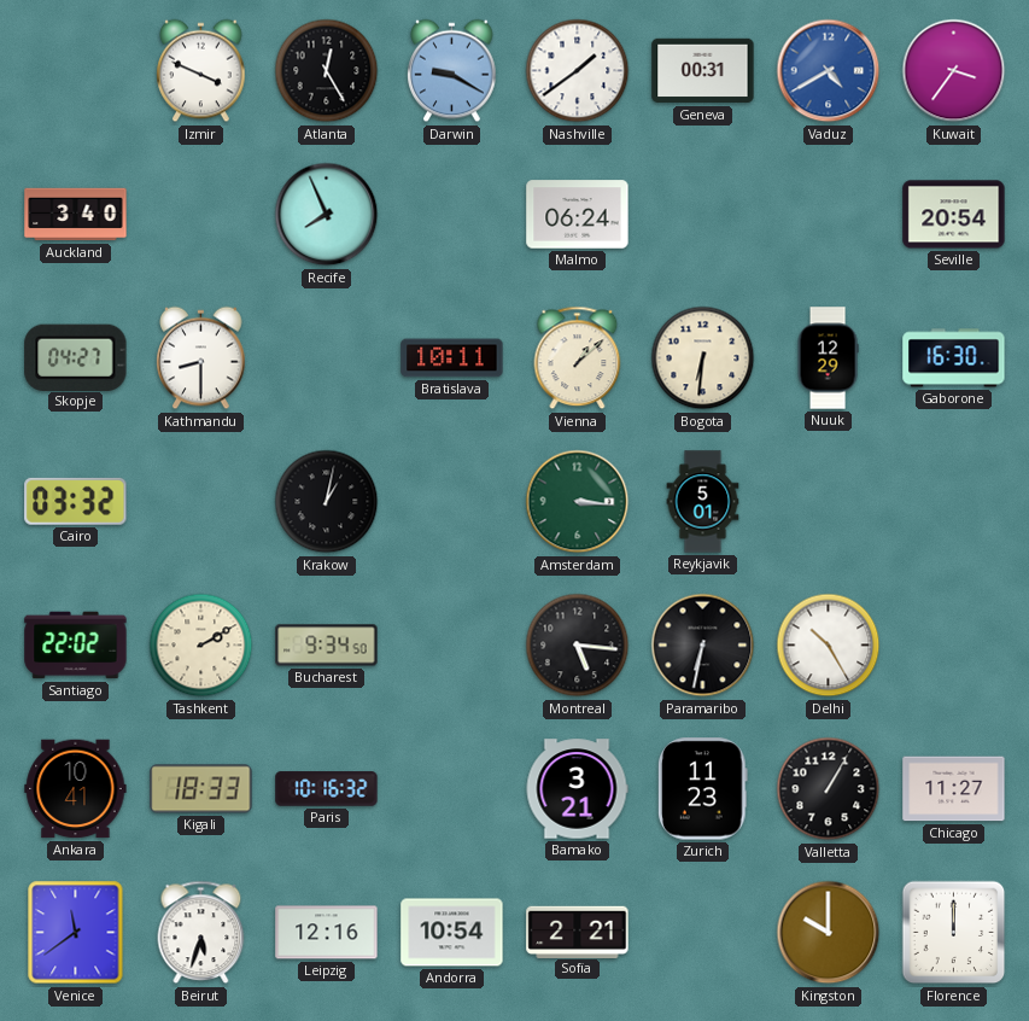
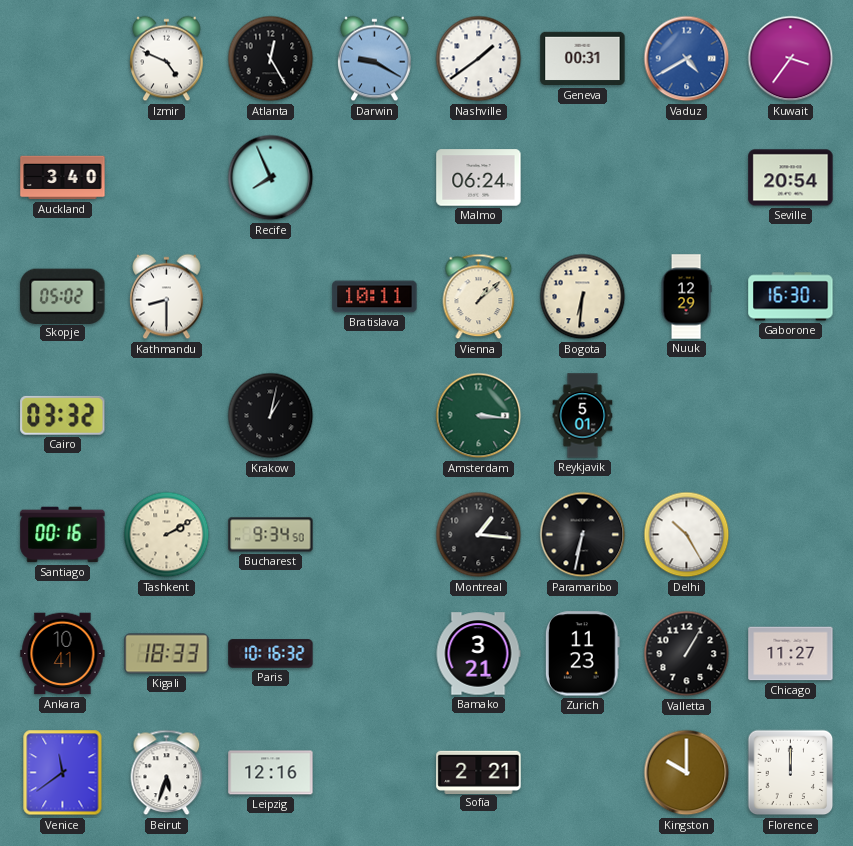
Izmir: 3:49 -> 4:49 (167, 59)
Skopje: 04:27 -> 05:02 (63, 296)
Santiago: 22:02 -> 00:16 (63, 535)
Montreal: 5:16 -> 1:16 (479, 535)
Andorra: 10:54 -> none (452, 933)
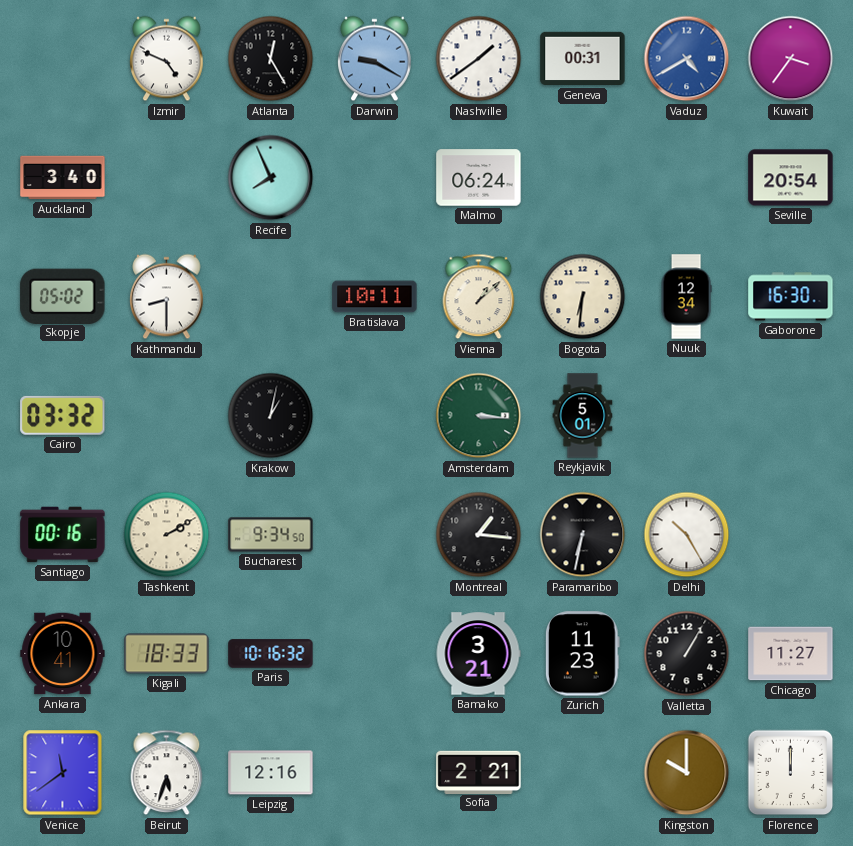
Nuuk: 12:29 -> 12:34 (686, 297)
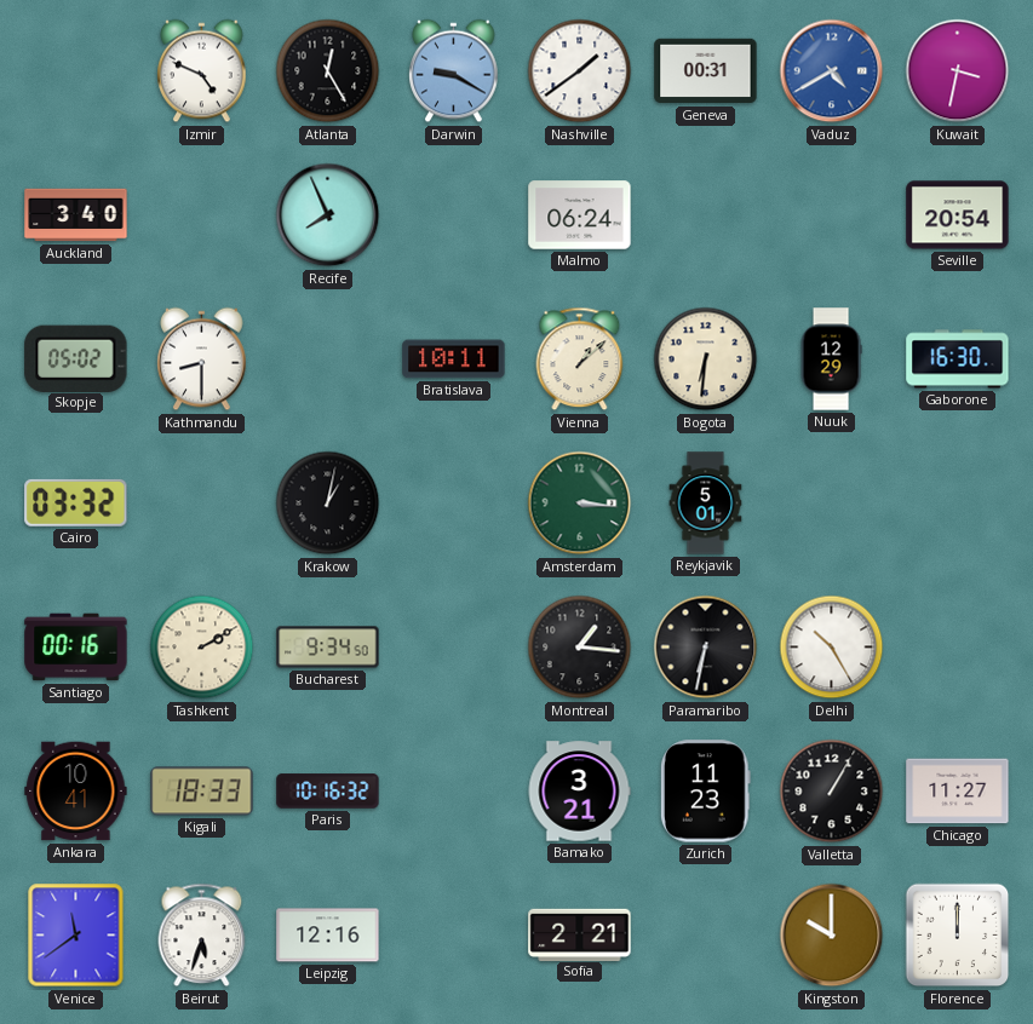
Kuwait: 3:36 -> 3:32 (958, 71)
Nuuk: 12:34 -> 12:29 (831, 359)
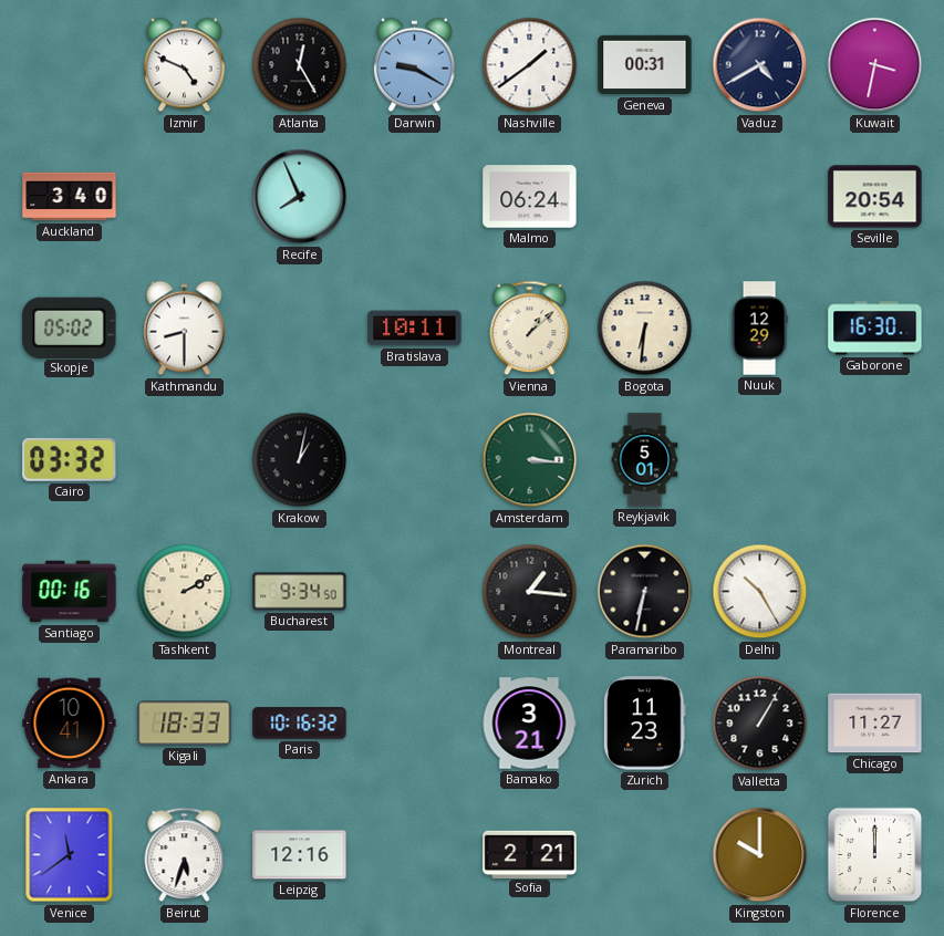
Vaduz dial: blue -> navy (760, 65)
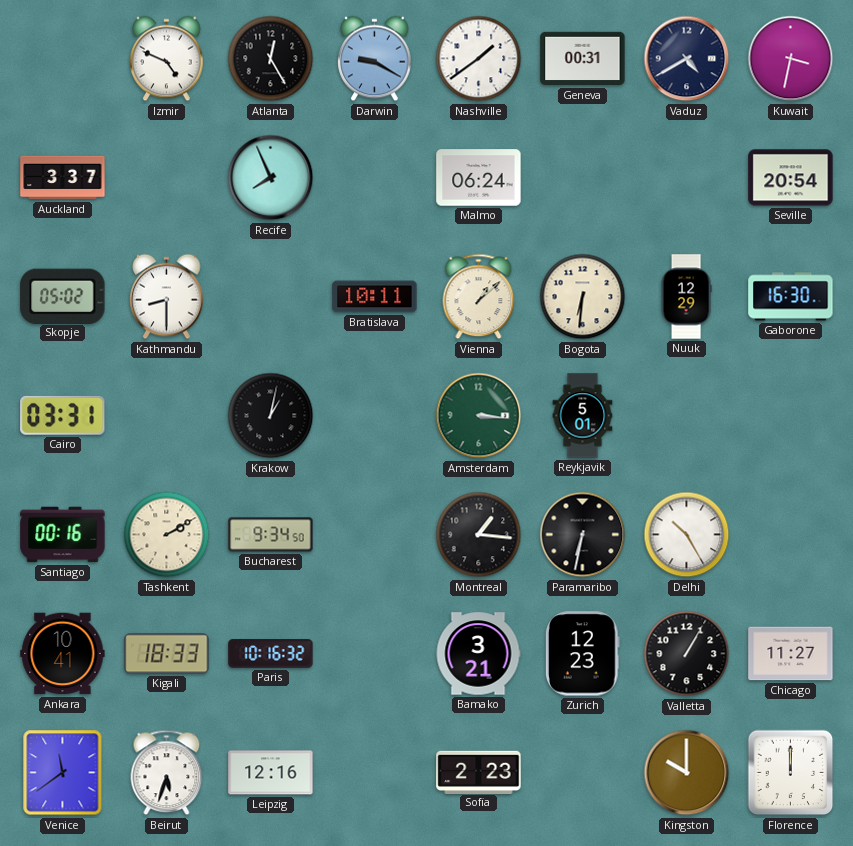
Auckland: 3:40 -> 3:37 (63, 178)
Cairo: 03:32 -> 03:31 (63, 415)
Zurich: 11:23 -> 12:23 (582, 654)
Sofia: 2:21 -> 2:23 (479, 772)
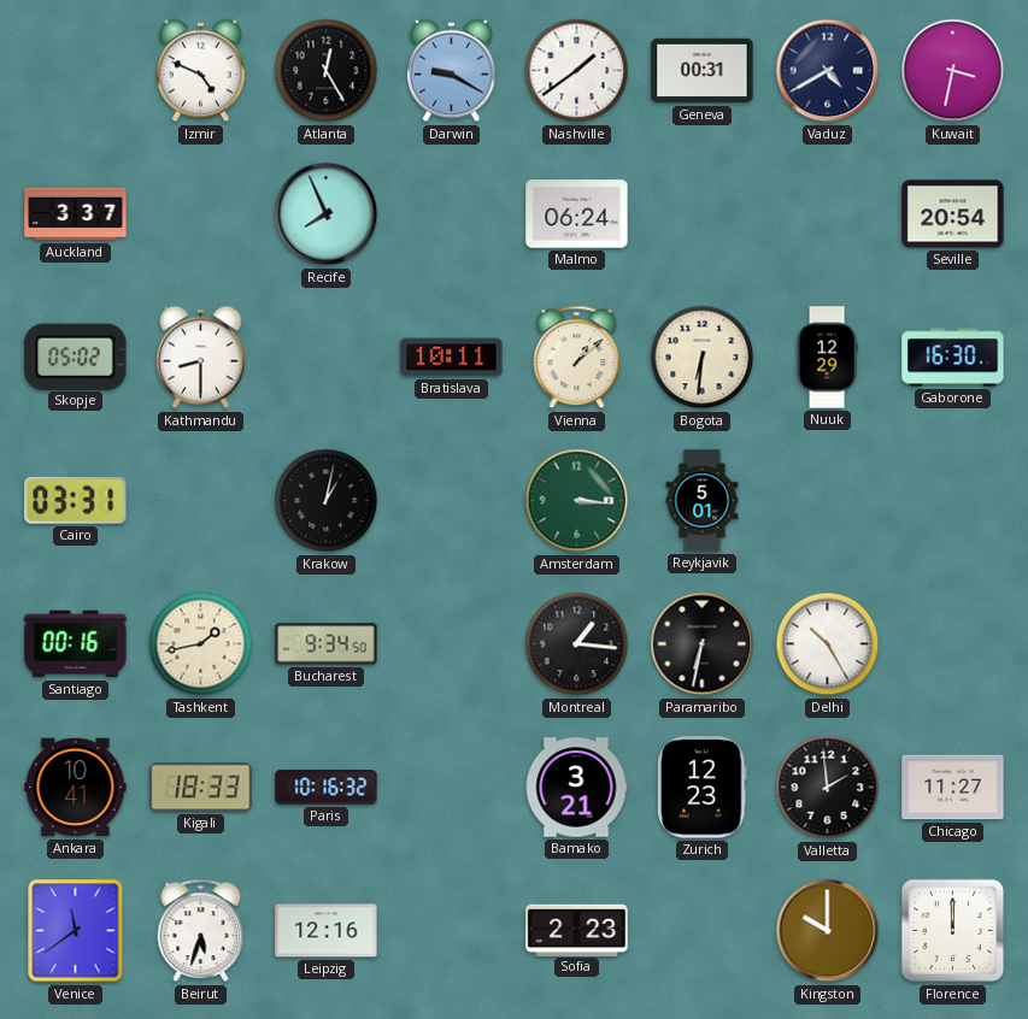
Tashkent: 2:10 -> 1:43 (201, 644)
Valletta: 1:05 -> 1:59 (828, 788)
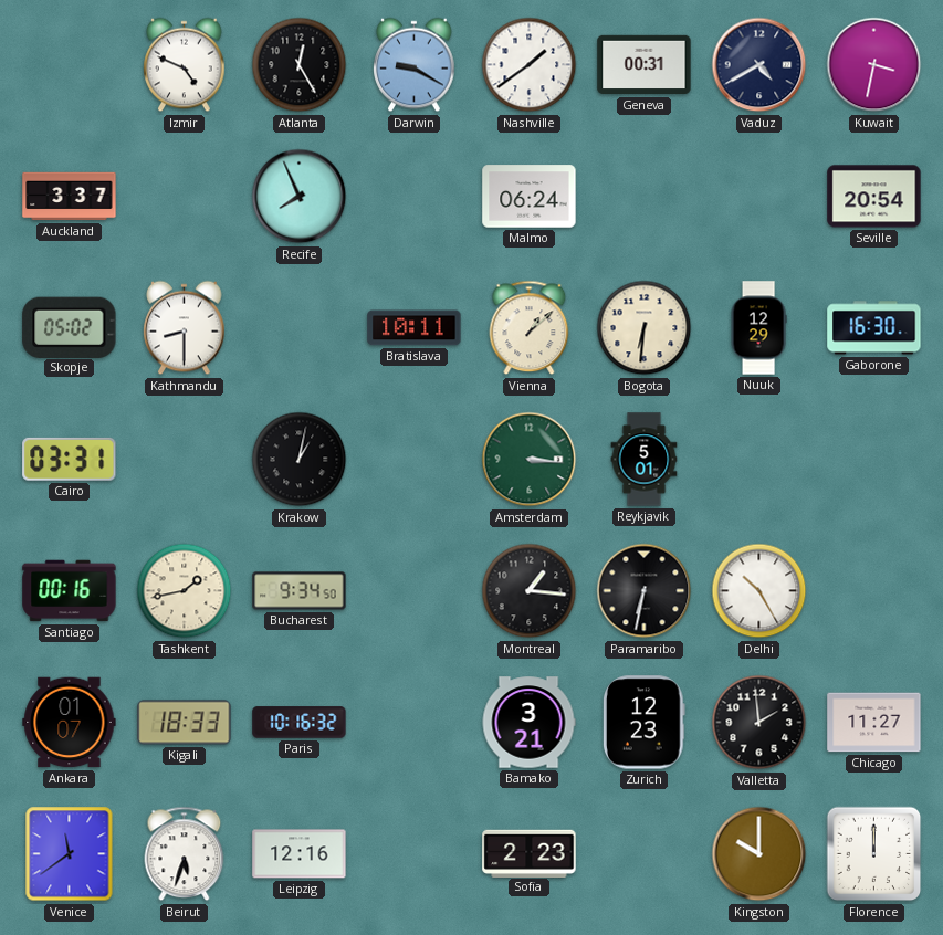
Ankara: 10:41 -> 01:07 (70, 723)
